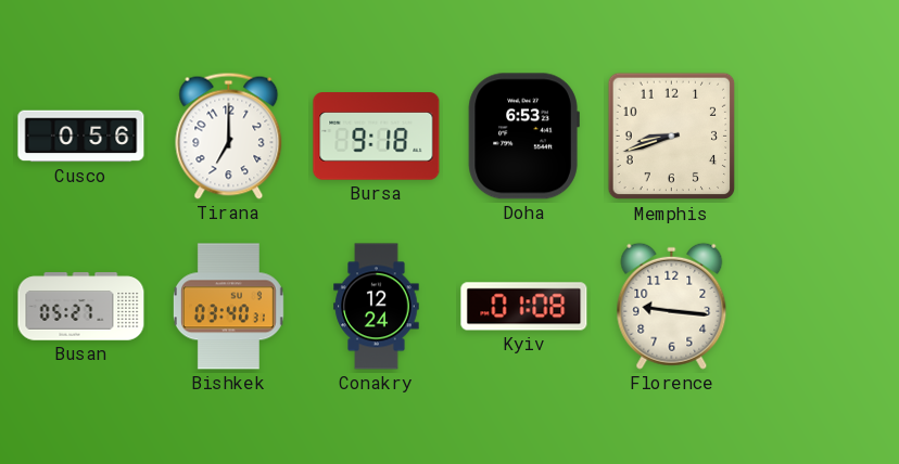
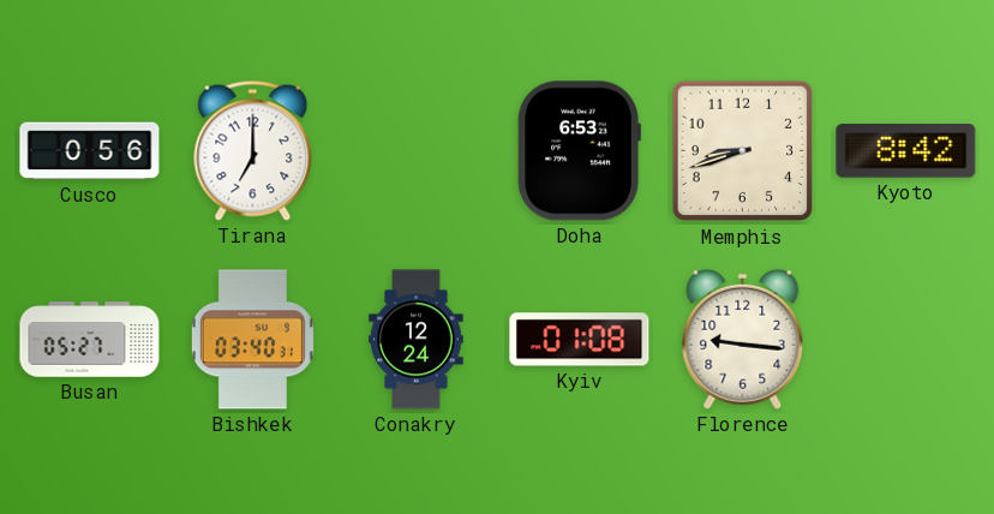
Bursa: 9:18 -> none (377, 137)
Kyoto: none -> 8:42 (906, 151)
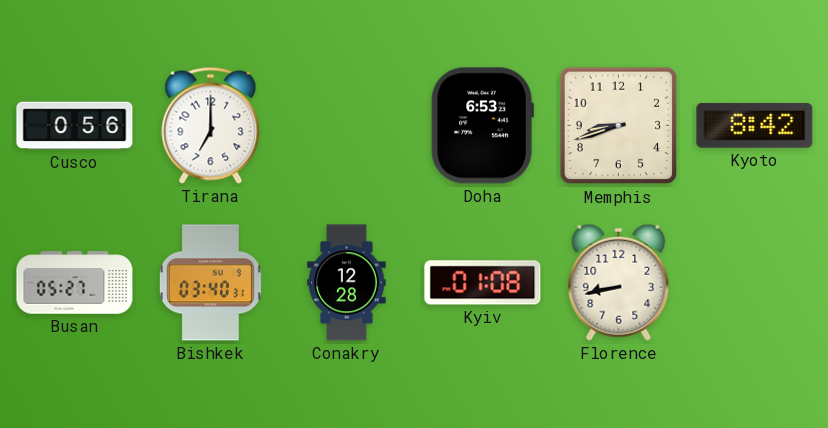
Conakry: 12:24 -> 12:28 (347, 283)
Florence: 9:16 -> 8:43 (619, 282)
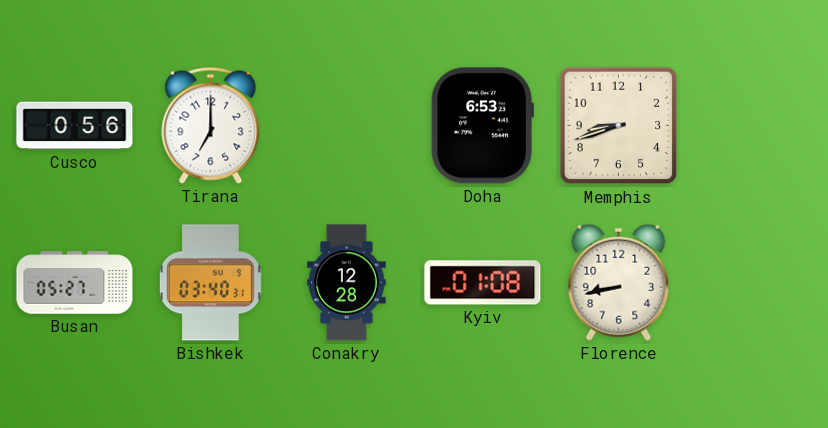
Kyoto: 8:42 -> none (755, 126)
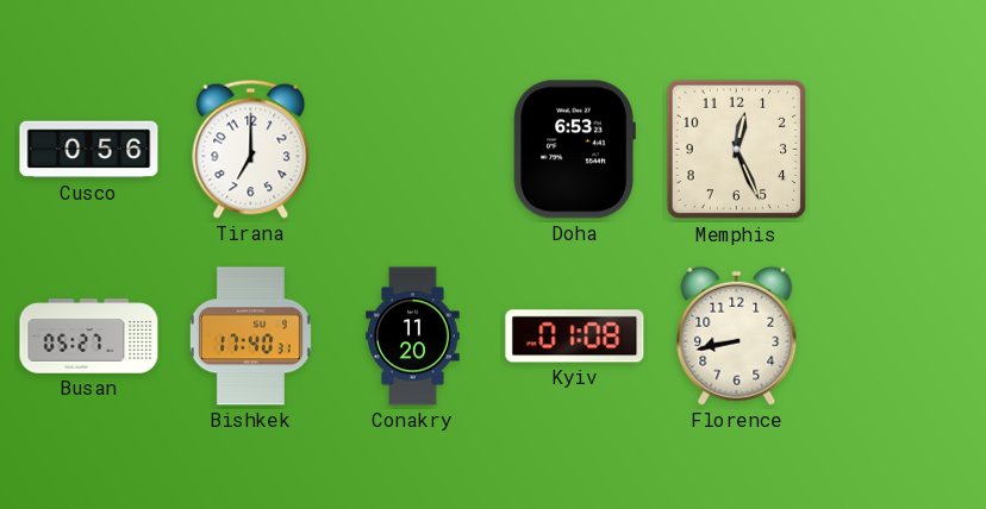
Memphis: 8:42 -> 12:26 (737, 150)
Bishkek: 03:40 -> 17:40 (250, 337)
Conakry: 12:28 -> 11:20 (413, 337)
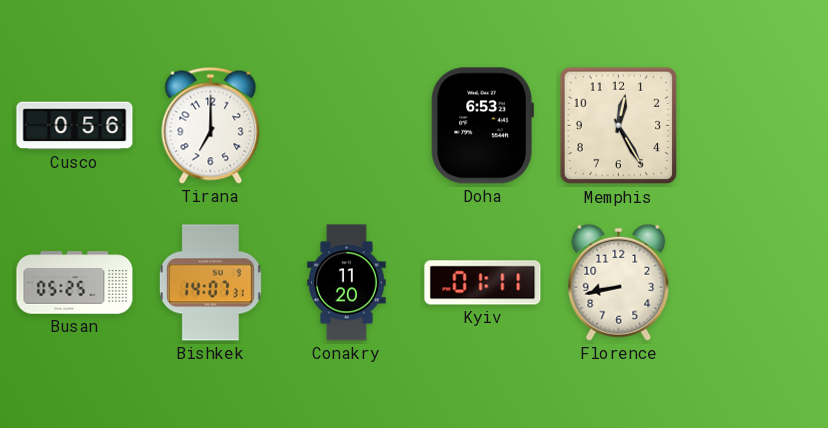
Memphis: 12:26 -> 12:25 (619, 126)
Busan: 05:27 -> 05:25 (75, 283)
Bishkek: 17:40 -> 14:07 (210, 283)
Kyiv: 01:08 -> 01:11 (483, 283)
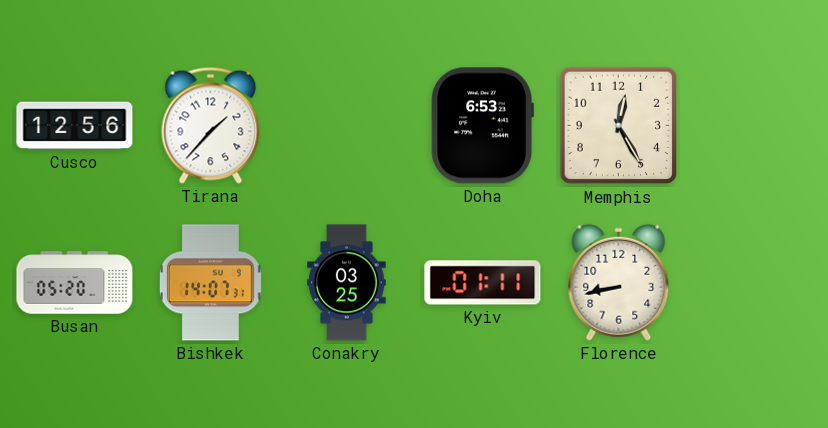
Cusco: 0:56 -> 12:56 (75, 126)
Tirana: 7:00 -> 1:37 (211, 125)
Busan: 05:25 -> 05:20 (75, 283)
Conakry: 11:20 -> 03:25 (347, 283)
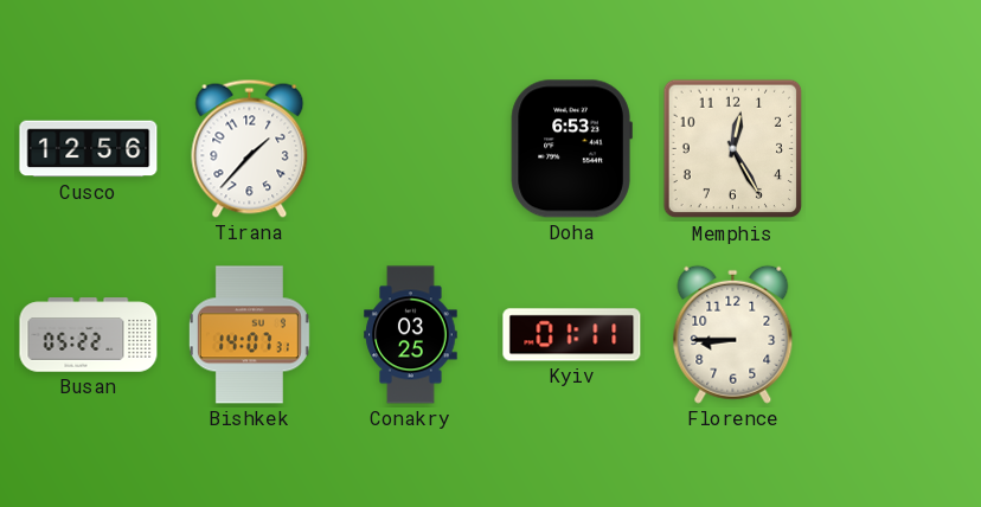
Busan: 05:20 -> 05:22 (89, 335)
Florence: 8:43 -> 8:45 (733, 334)
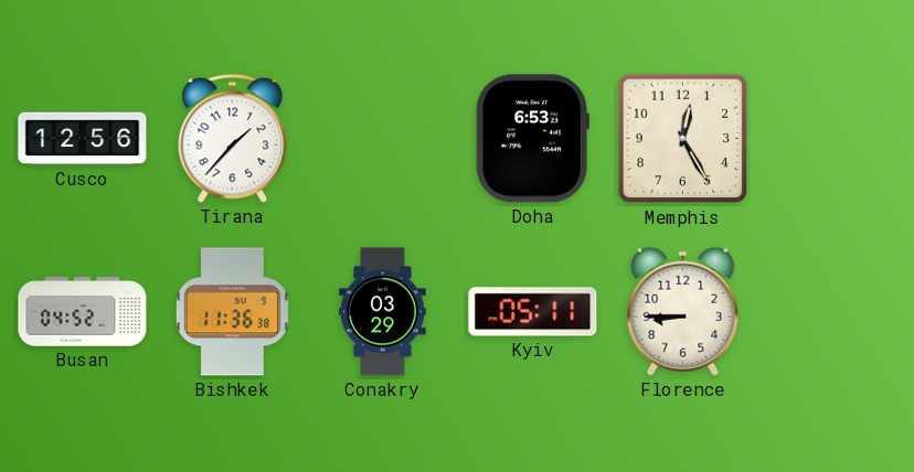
Busan: 05:22 -> 04:52 (83, 312)
Bishkek: 14:07 -> 11:36 (232, 312)
Conakry: 03:25 -> 03:29 (383, 312)
Kyiv: 01:11 -> 05:11 (533, 312)
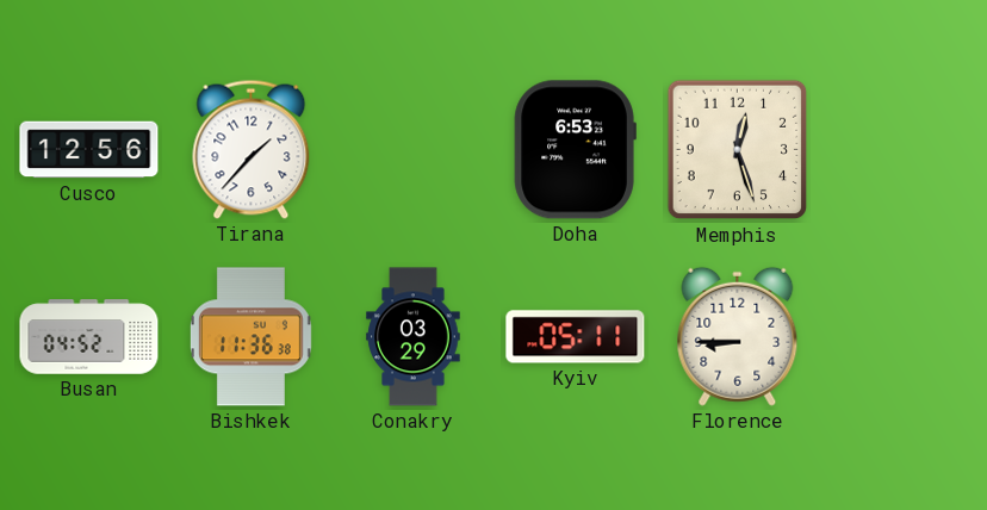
Memphis: 12:25 -> 12:27 (738, 150)
